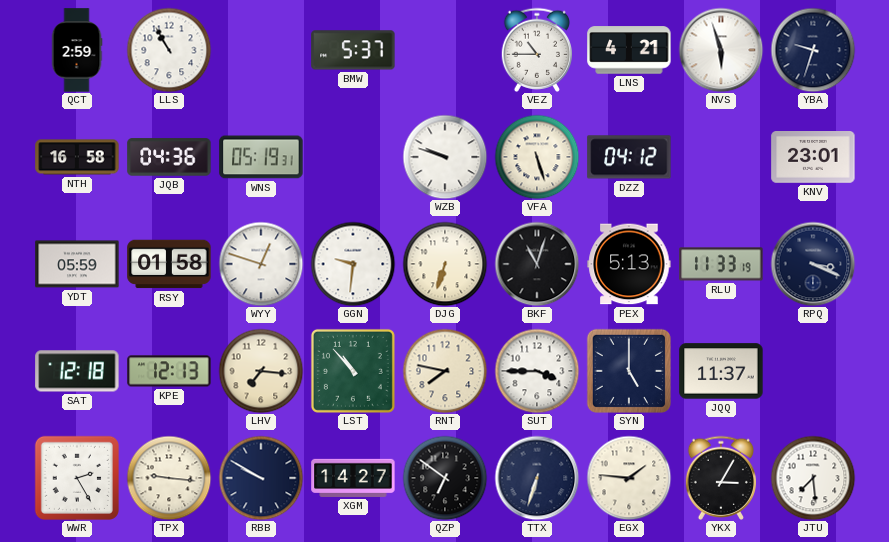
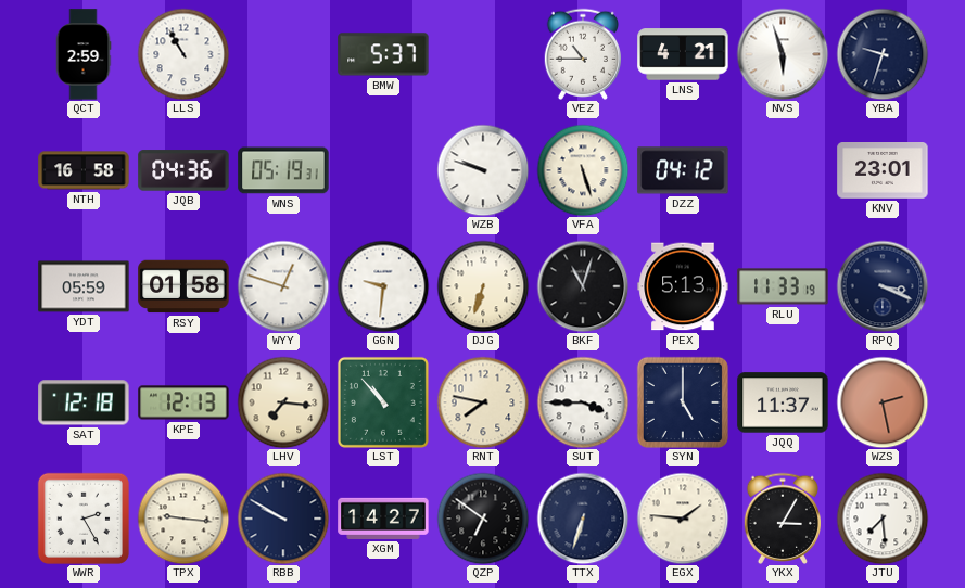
WZS: none -> 2:28 (883, 402)
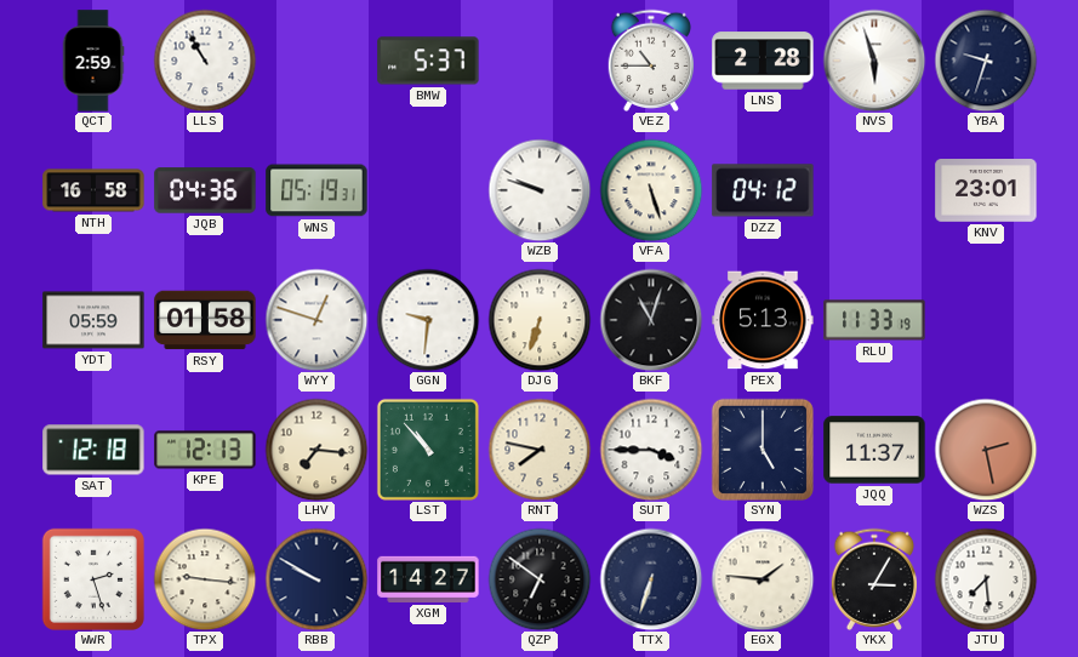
LNS: 4:21 -> 2:28 (763, 61)
RPQ: 3:19 -> none (883, 286)
WWR: 2:25 -> 2:27 (93, 579)
